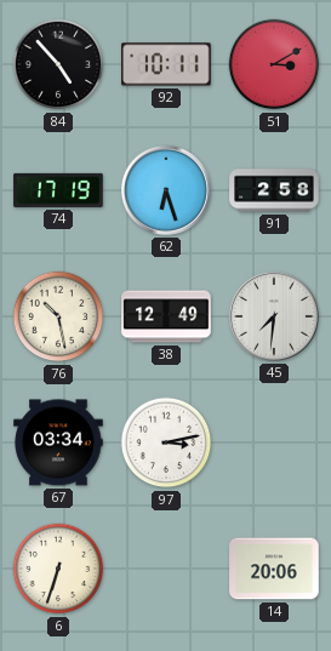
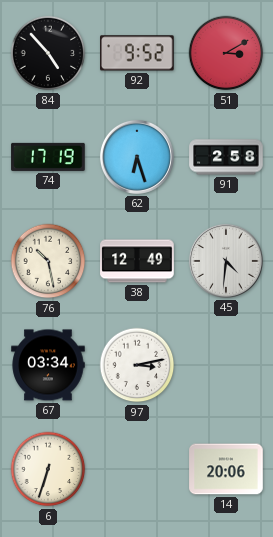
92: 10:11 -> 9:52 (137, 53)
45: 7:31 -> 4:31 (226, 261)
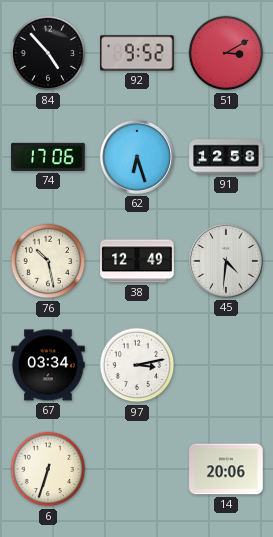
74: 17:19 -> 17:06 (48, 157)
91: 2:58 -> 12:58 (226, 157)
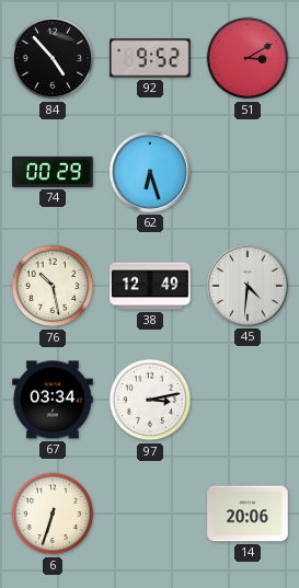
74: 17:06 -> 00:29 (53, 172)
91: 12:58 -> none (226, 157)
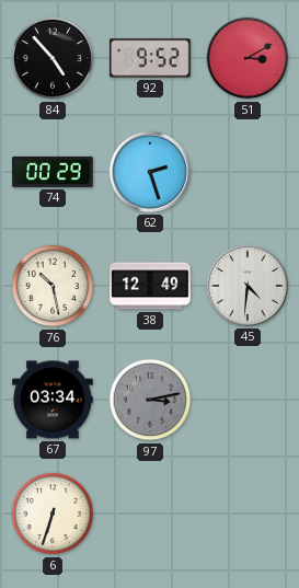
62: 6:27 -> 2:27 (150, 172)
97 dial: white -> grey (150, 400)
14: 20:06 -> none (248, 514)
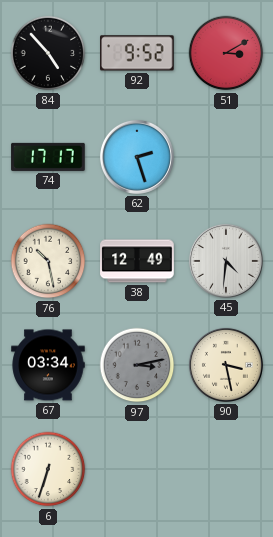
74: 00:29 -> 17:17 (48, 157)
90: none -> 3:28 (226, 365)
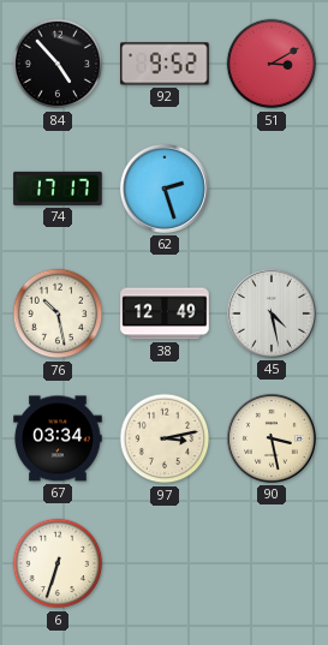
45: 4:31 -> 4:28 (272, 313)
97 dial: grey -> cream (165, 438)
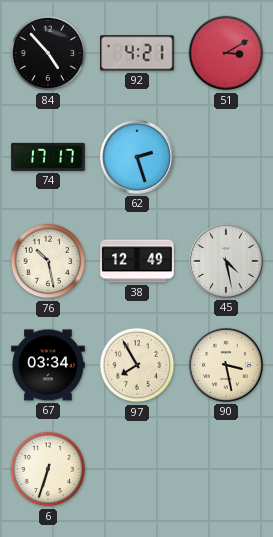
92: 9:52 -> 4:21 (137, 53)
97: 3:13 -> 7:55 (137, 365)
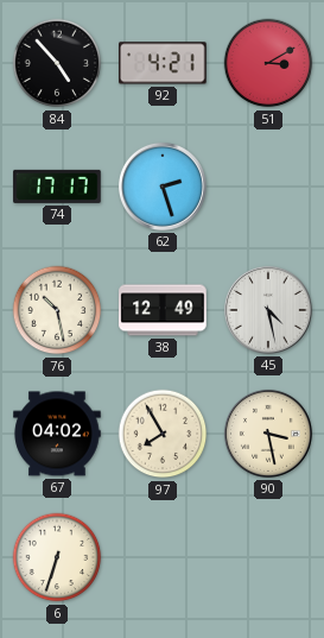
67: 03:34 -> 04:02 (57, 434)
